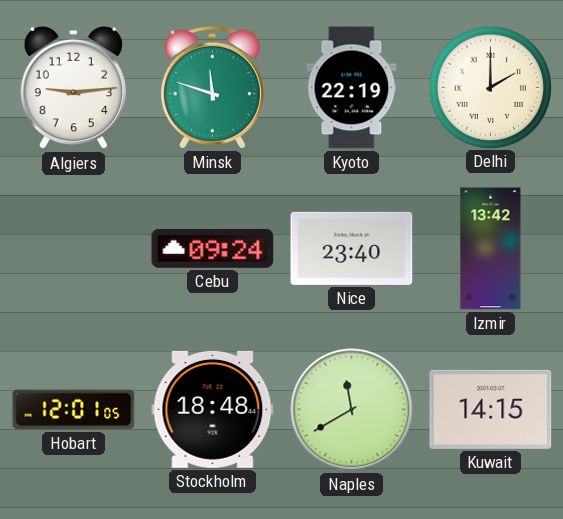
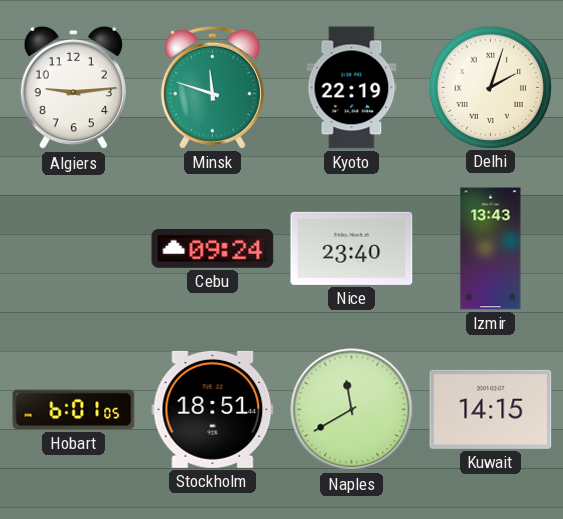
Delhi: 2:00 -> 2:03 (490, 87)
Izmir: 13:42 -> 13:43 (491, 249)
Hobart: 12:01 -> 6:01 (74, 410)
Stockholm: 18:48 -> 18:51 (213, 409)
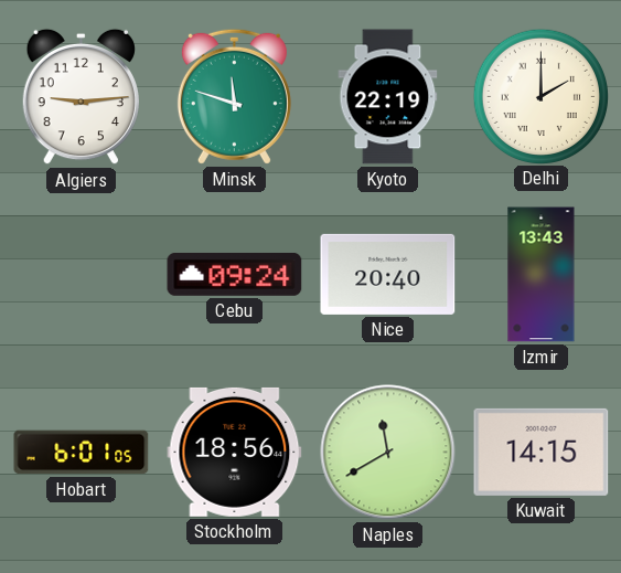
Delhi: 2:03 -> 2:00 (540, 96)
Nice: 23:40 -> 20:40 (388, 274)
Stockholm: 18:51 -> 18:56 (235, 452)
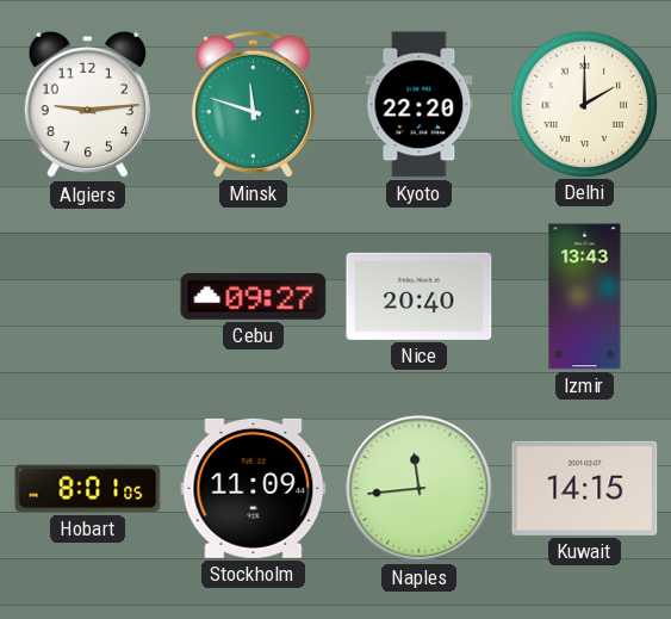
Kyoto: 22:19 -> 22:20 (420, 105)
Cebu: 09:24 -> 09:27 (254, 296)
Hobart: 6:01 -> 8:01 (88, 489)
Stockholm: 18:56 -> 11:09 (254, 488)
Naples: 11:40 -> 11:44 (420, 489)
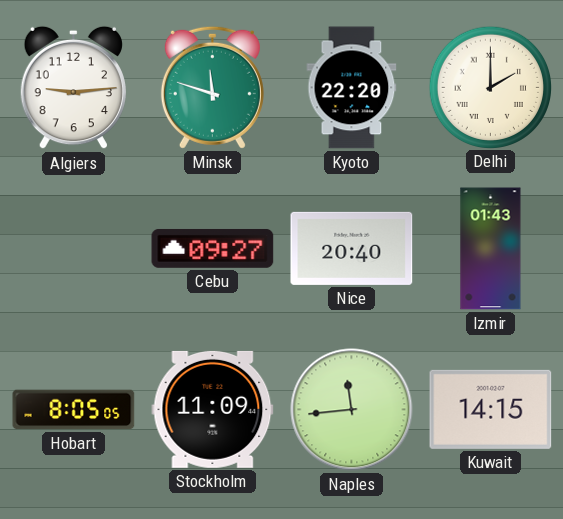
Izmir: 13:43 -> 01:43 (491, 249)
Hobart: 8:01 -> 8:05 (74, 410)
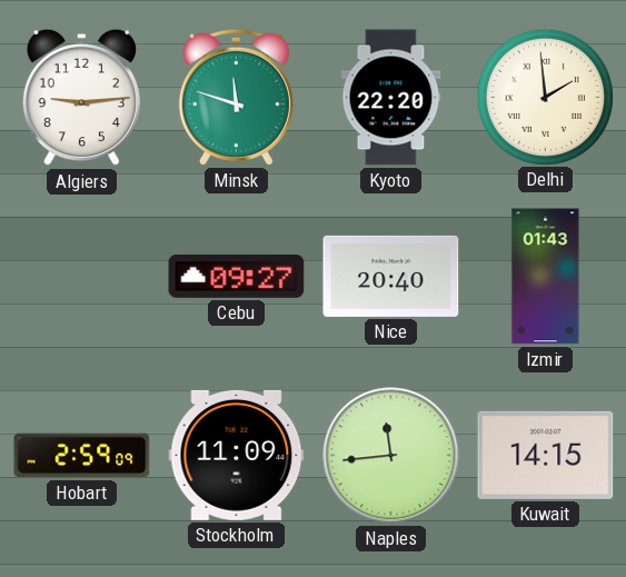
Delhi: 2:00 -> 1:59 (545, 97)
Hobart: 8:05 -> 2:59 (82, 456)
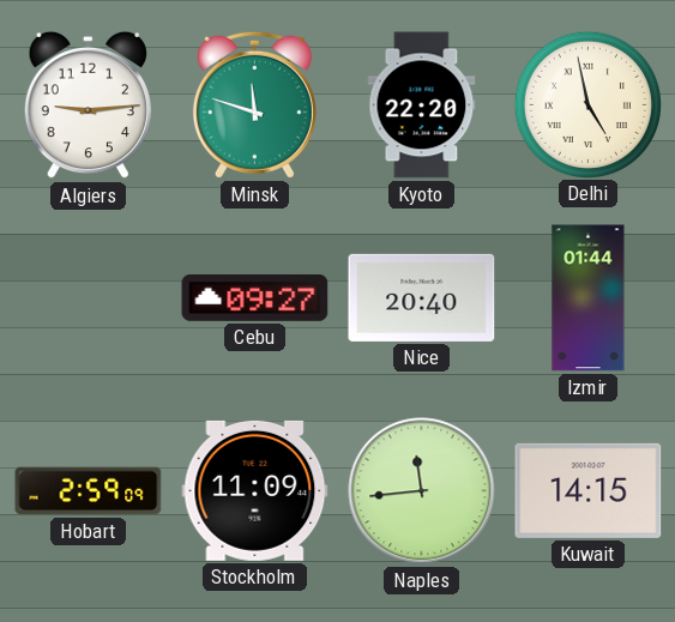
Delhi: 1:59 -> 4:58 (587, 104)
Izmir: 01:43 -> 01:44 (589, 298)
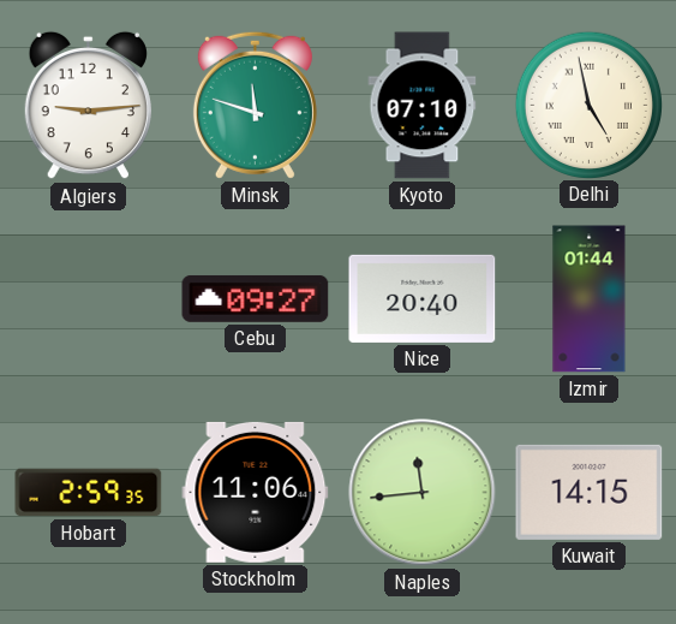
Kyoto: 22:20 -> 07:10 (423, 106)
Hobart: 2:59:09 -> 2:59:35 (89, 493)
Stockholm: 11:09 -> 11:06 (256, 492)
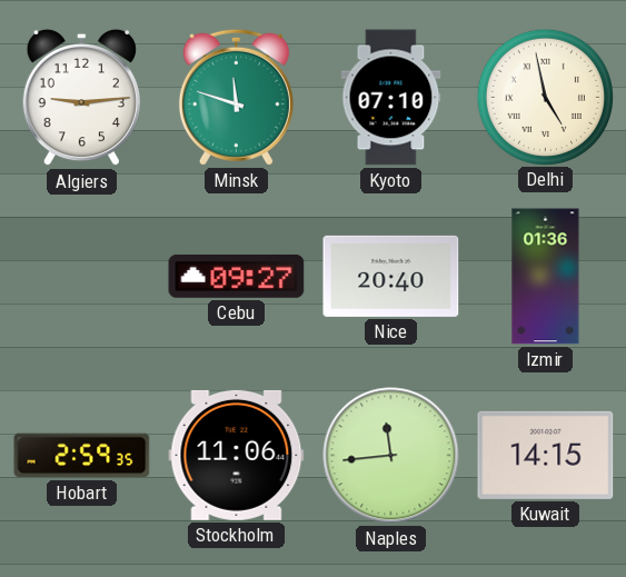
Izmir: 01:44 -> 01:36 (546, 277)
